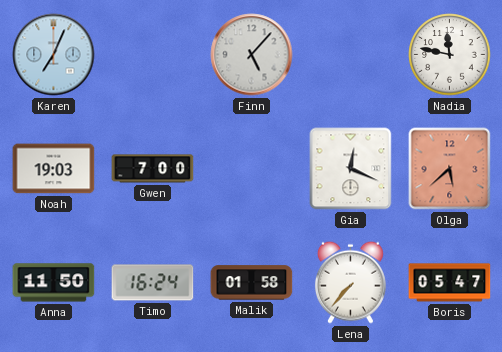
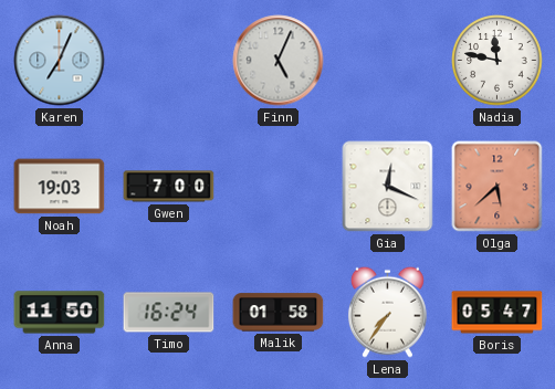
Finn: 5:07 -> 5:04 (279, 61)
Lena: 7:37 -> 7:36 (387, 312)
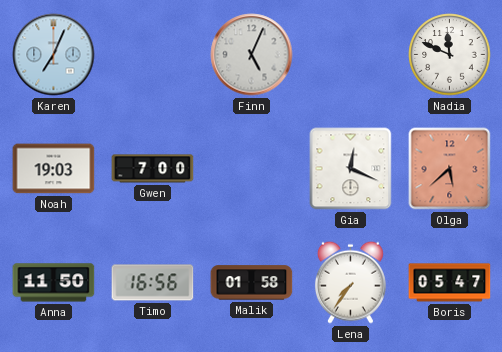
Nadia: 11:47 -> 11:49 (450, 55)
Timo: 16:24 -> 16:56 (153, 283)
